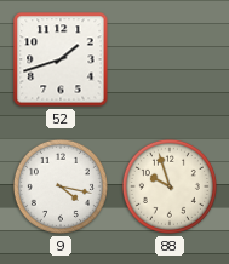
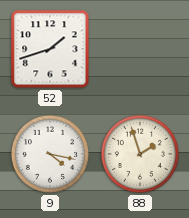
88: 9:57 -> 1:57 (140, 154)
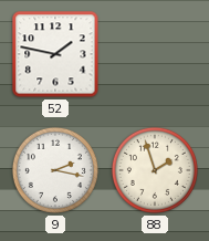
52: 1:42 -> 1:47 (55, 54)
9: 4:17 -> 2:17 (55, 170)
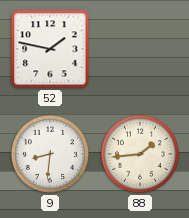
9: 2:17 -> 8:31 (50, 154)
88: 1:57 -> 1:44 (140, 154)
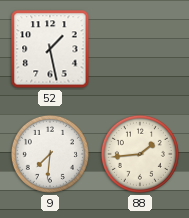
52: 1:47 -> 1:28 (50, 49)
9: 8:31 -> 7:31 (50, 154)
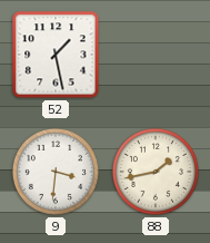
9: 7:31 -> 3:31 (56, 172)
88: 1:44 -> 1:43 (156, 172)
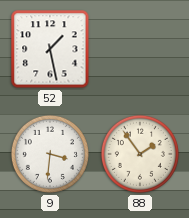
88: 1:43 -> 1:54 (140, 154)
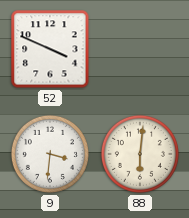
52: 1:28 -> 3:49 (50, 49)
88: 1:54 -> 6:01 (140, 154)
